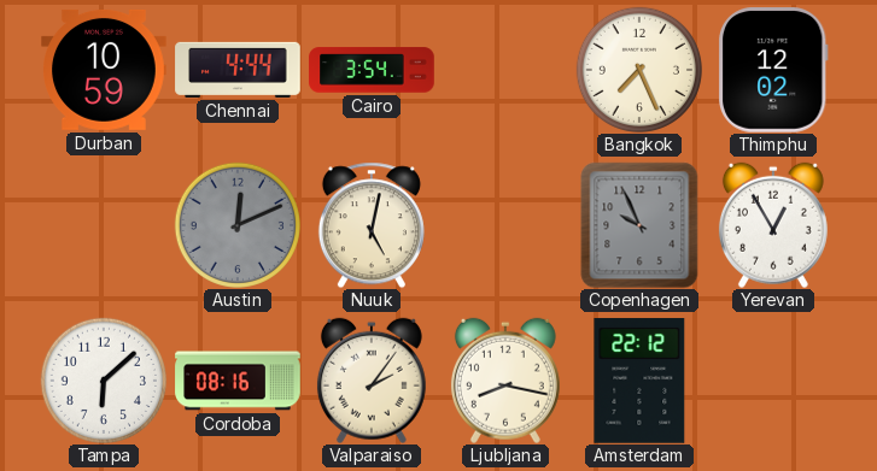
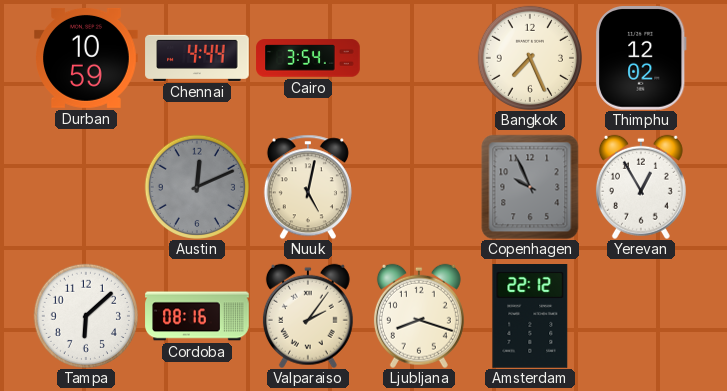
Ljubljana: 8:17 -> 8:18 (419, 316)
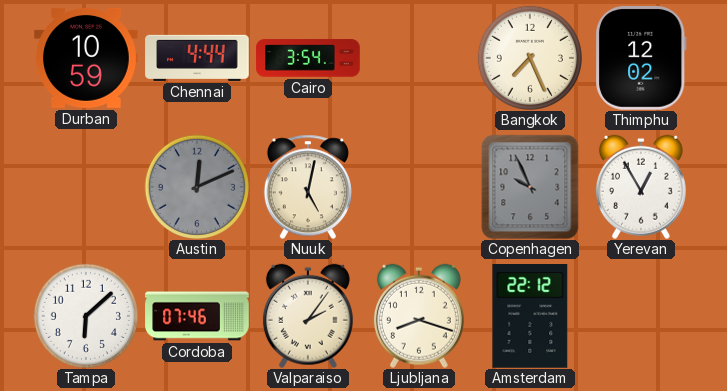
Cordoba: 08:16 -> 07:46 (197, 316)
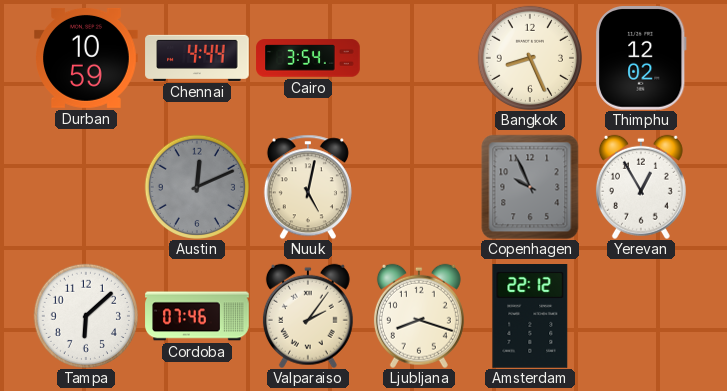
Bangkok: 7:26 -> 8:26 (530, 58)
